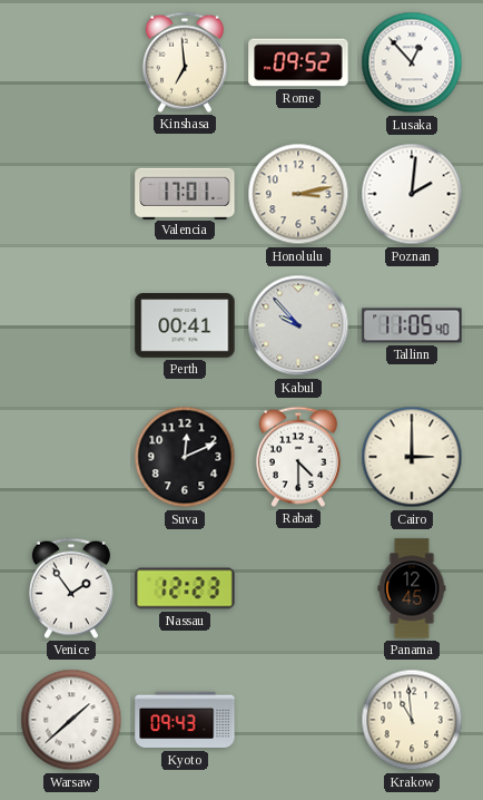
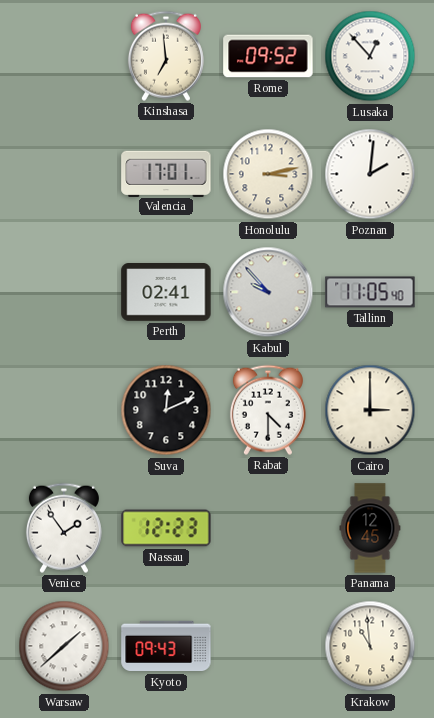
Perth: 00:41 -> 02:41 (166, 292)
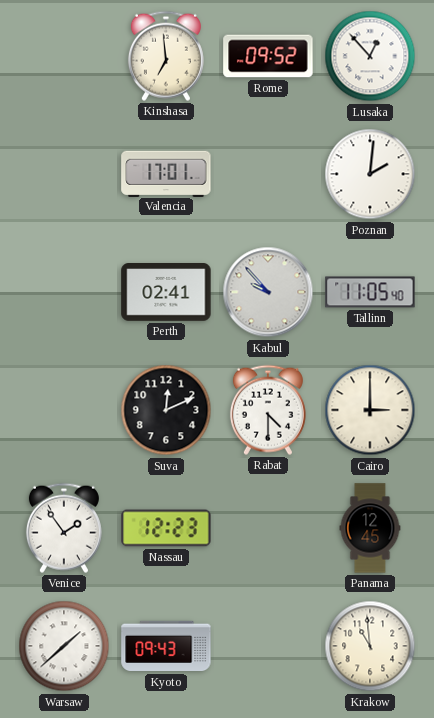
Honolulu: 3:13 -> none (268, 174)
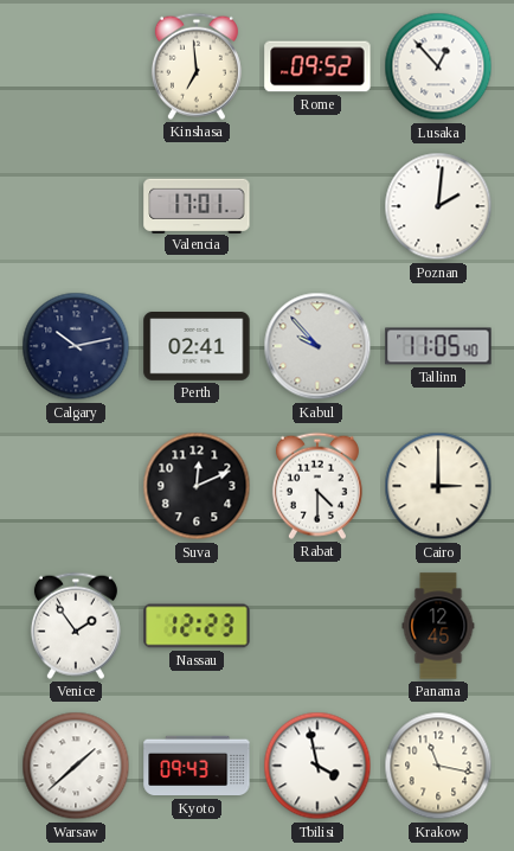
Calgary: none -> 10:13 (76, 346)
Tbilisi: none -> 3:58 (317, 766)
Krakow: 10:59 -> 11:17 (438, 766)
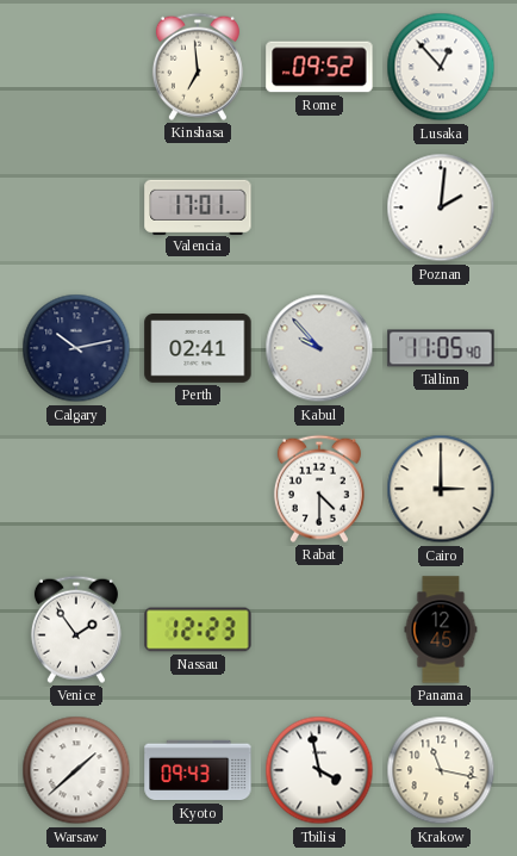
Suva: 12:11 -> none (197, 486)
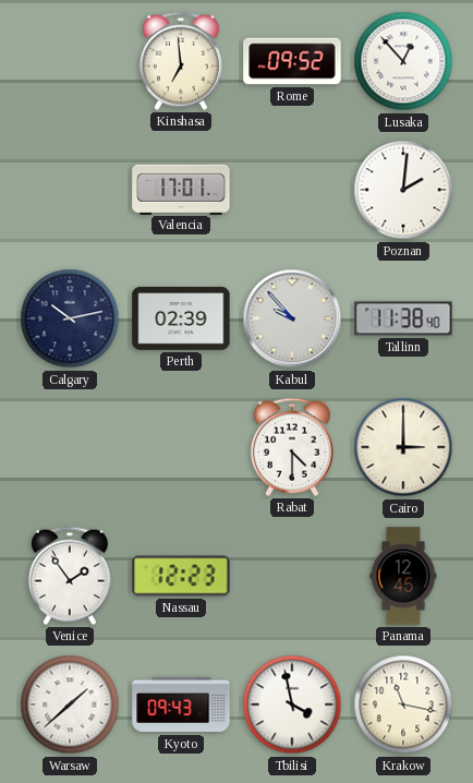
Perth: 02:41 -> 02:39 (181, 318)
Tallinn: 11:05 -> 11:38 (403, 318)
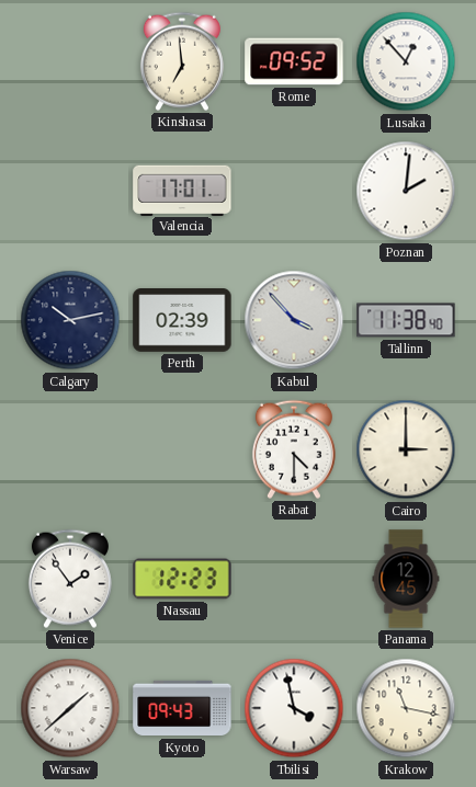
Kabul: 9:53 -> 3:53 (294, 320)
